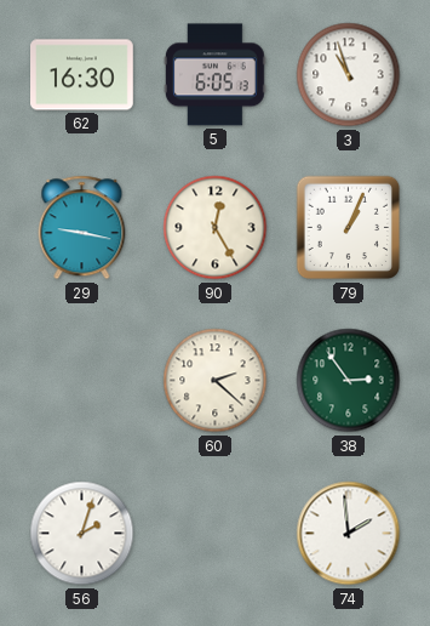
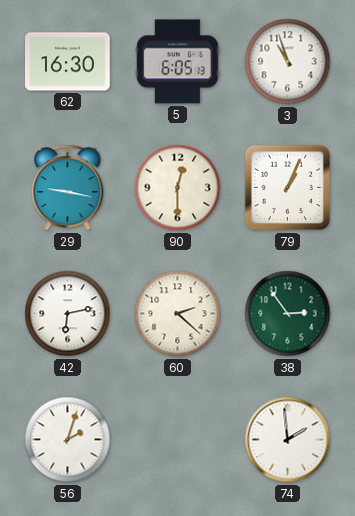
90: 12:25 -> 12:30 (178, 188)
42: none -> 6:13 (68, 314)
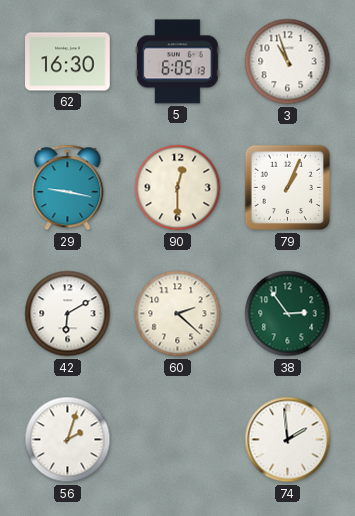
42: 6:13 -> 6:10 (68, 314)
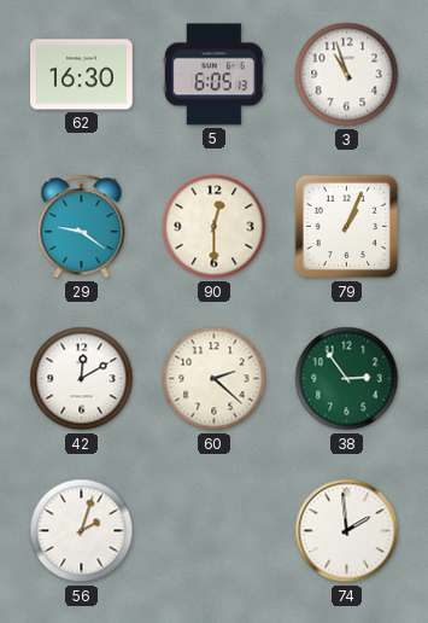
29: 9:17 -> 9:21 (82, 227)
42: 6:10 -> 12:10 (82, 379)
